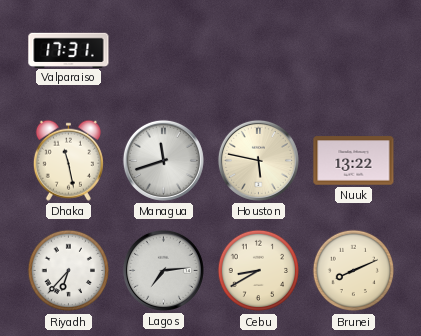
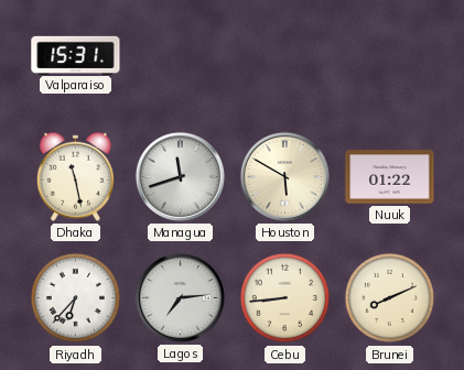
Valparaiso: 17:31 -> 15:31 (76, 55)
Houston: 5:47 -> 5:50 (284, 176)
Nuuk: 13:22 -> 01:22 (390, 177)
Cebu: 8:40 -> 8:44 (285, 298)
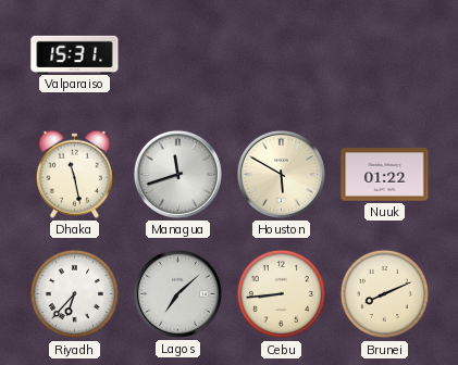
Lagos: 7:14 -> 7:08 (177, 293)
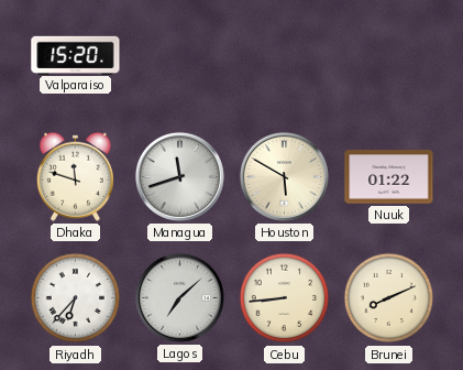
Valparaiso: 15:31 -> 15:20 (76, 55)
Dhaka: 11:28 -> 11:48 (75, 176)
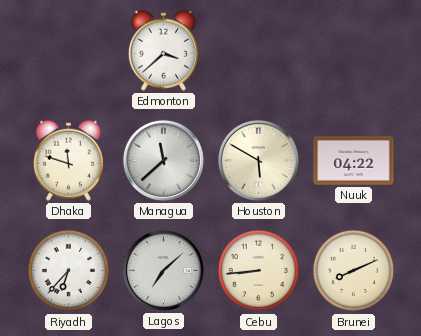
Valparaiso: 15:20 -> none (76, 55)
Edmonton: none -> 3:38 (163, 50)
Managua: 11:42 -> 11:38 (163, 160)
Nuuk: 01:22 -> 04:22 (354, 161)
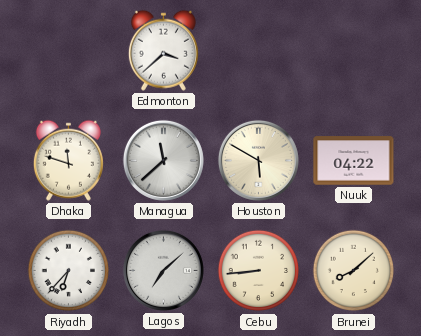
Brunei: 8:11 -> 8:08 (354, 271)
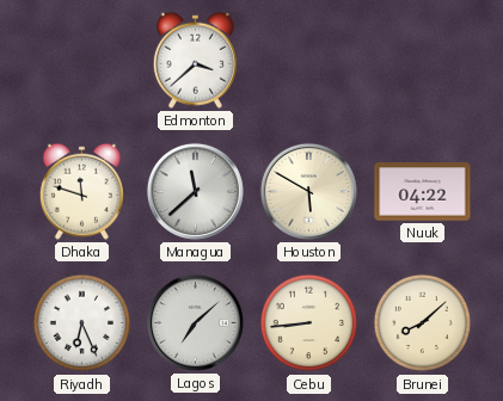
Riyadh: 6:37 -> 6:26 (82, 323)
